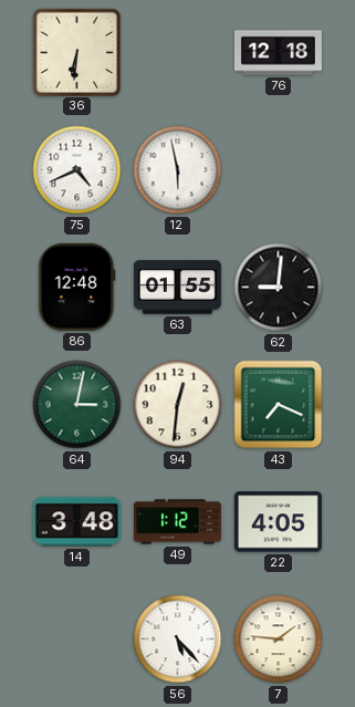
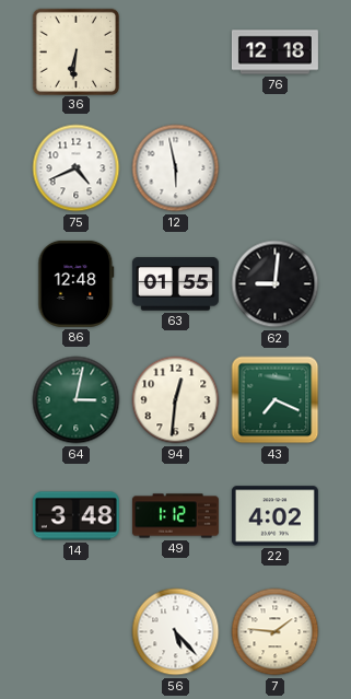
22: 4:05 -> 4:02 (274, 516)
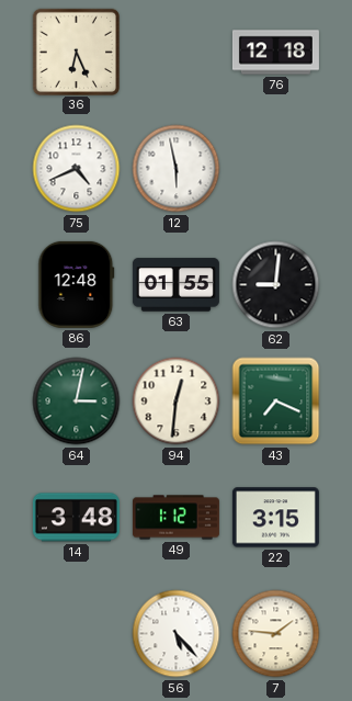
36: 6:31 -> 6:26 (76, 52)
22: 4:02 -> 3:15 (275, 518)
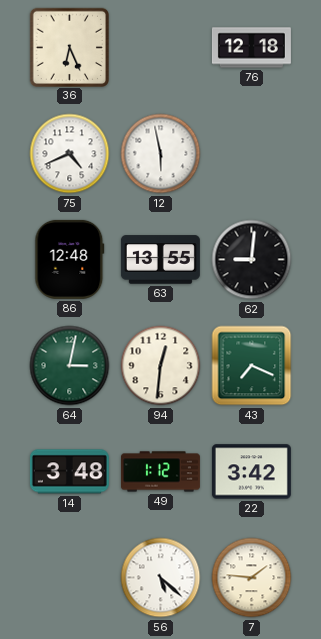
63: 01:55 -> 13:55 (160, 260)
22: 3:15 -> 3:42 (251, 472)
56: 5:23 -> 5:22 (161, 578)
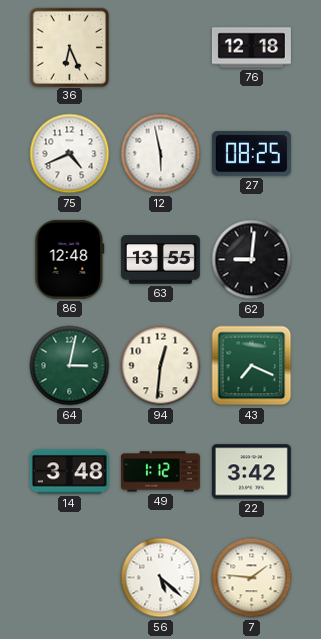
27: none -> 08:25 (251, 154)
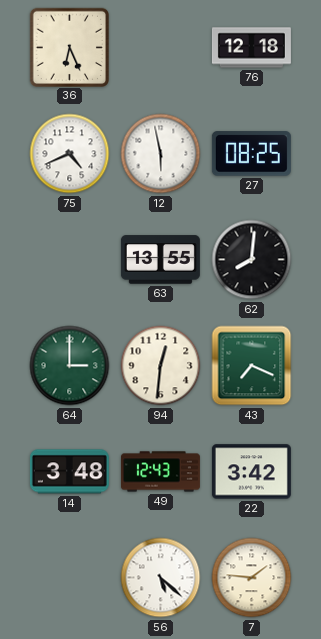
86: 12:48 -> none (70, 259)
62: 9:01 -> 8:01 (252, 260)
64: 3:02 -> 3:00 (70, 366)
49: 1:12 -> 12:43 (160, 472)
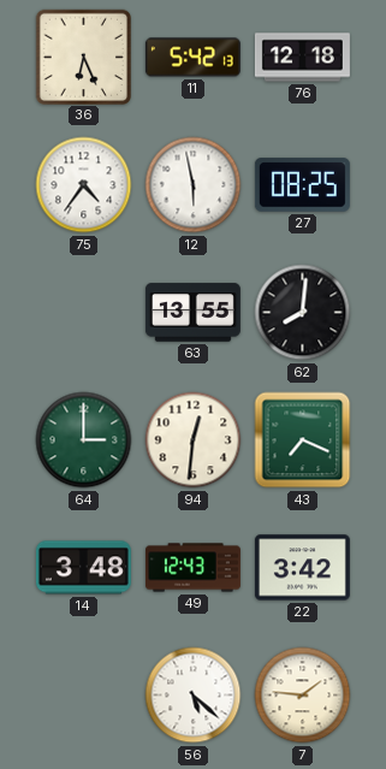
11: none -> 5:42 (192, 58)
75: 4:41 -> 4:36 (84, 185)
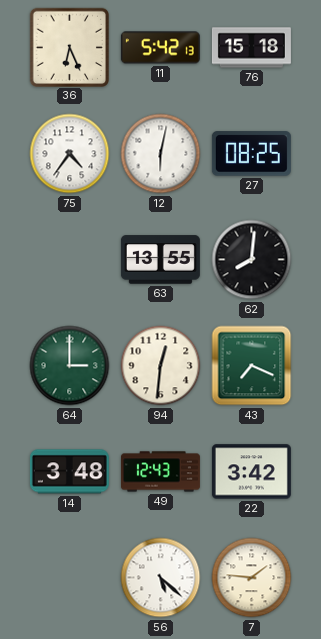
76: 12:18 -> 15:18 (251, 48)
12: 5:58 -> 6:02 (161, 154)
